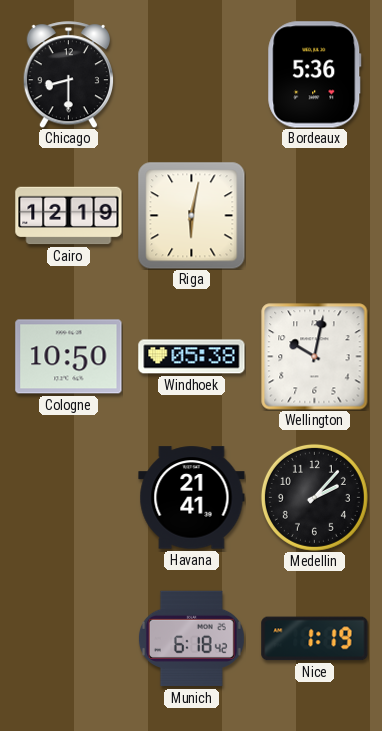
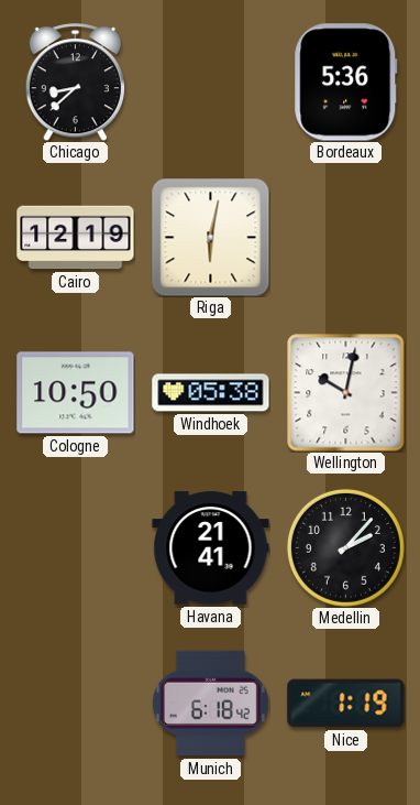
Chicago: 8:30 -> 8:38 (75, 83)
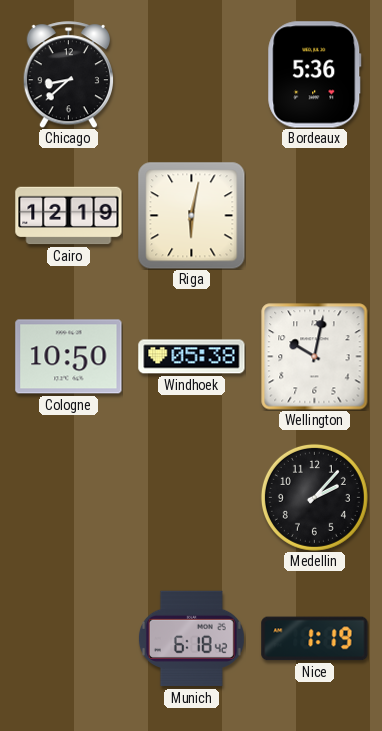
Havana: 21:41 -> none (211, 548)
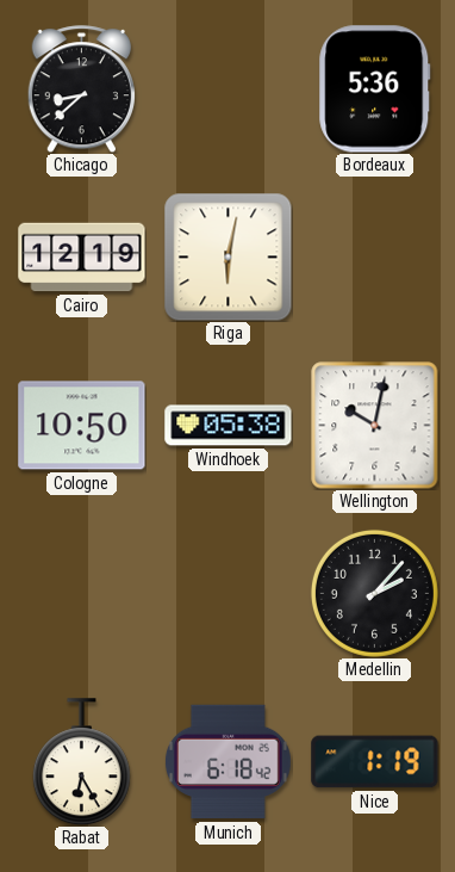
Rabat: none -> 6:25 (81, 762)
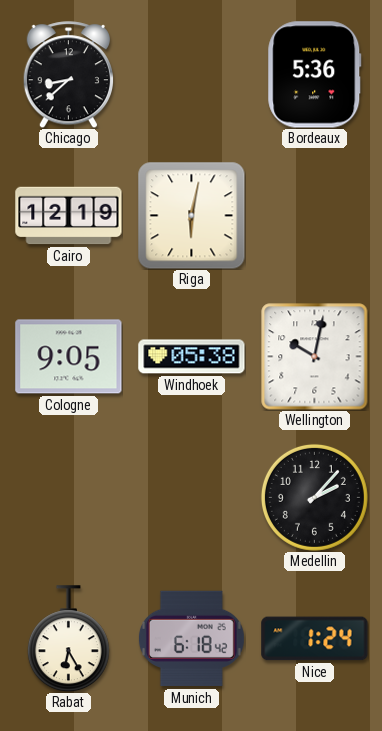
Cologne: 10:50 -> 9:05 (69, 357)
Nice: 1:19 -> 1:24 (315, 639)
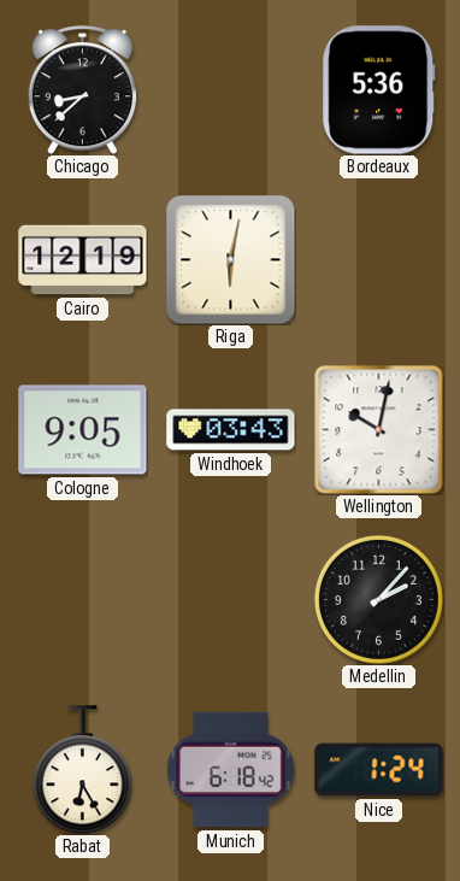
Windhoek: 05:38 -> 03:43 (231, 430)
